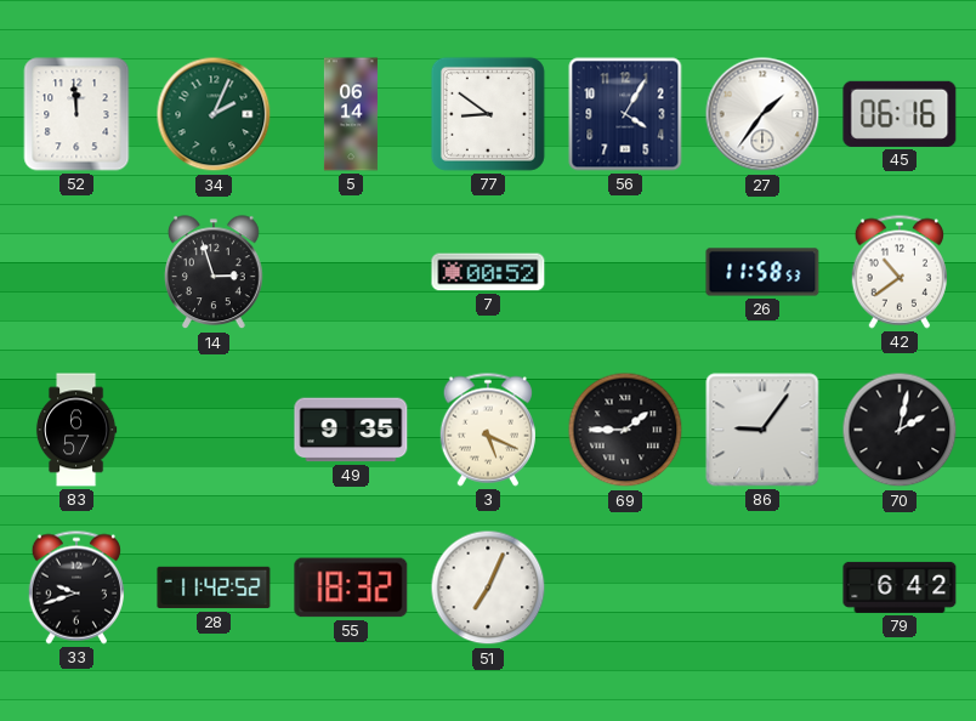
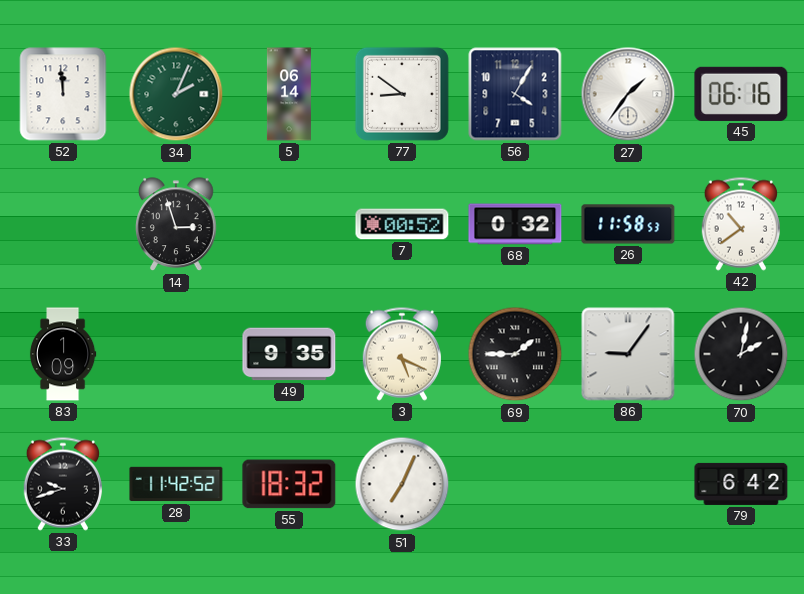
68: none -> 0:32 (515, 224)
83: 6:57 -> 1:09 (63, 354)
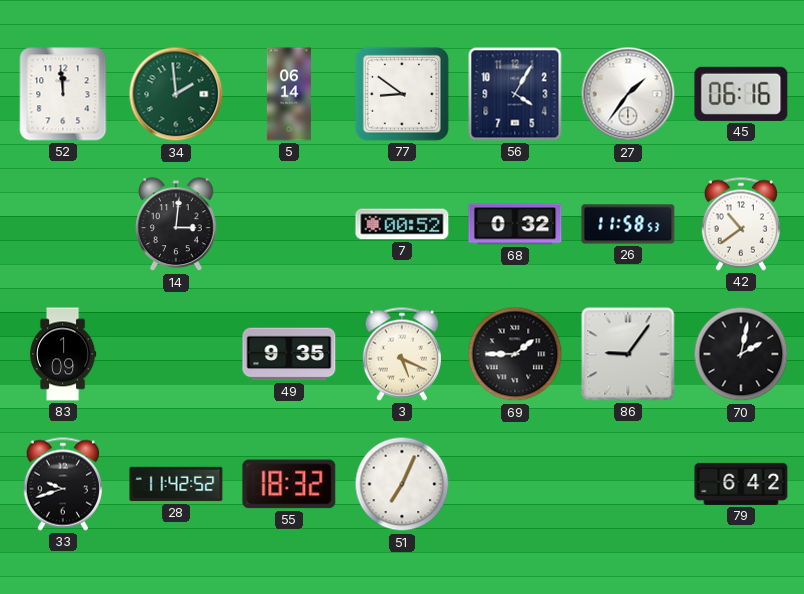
34: 2:04 -> 1:59 (176, 94)
14: 2:57 -> 3:01 (177, 225)
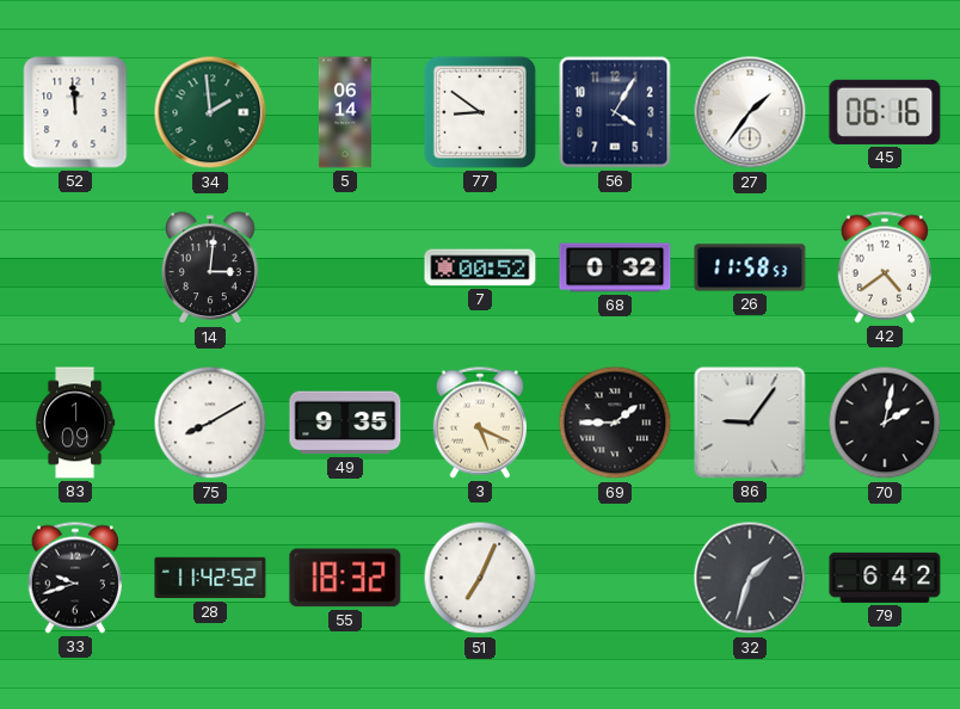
42: 10:39 -> 4:39 (885, 267)
75: none -> 8:10 (210, 423)
32: none -> 1:33 (750, 578)
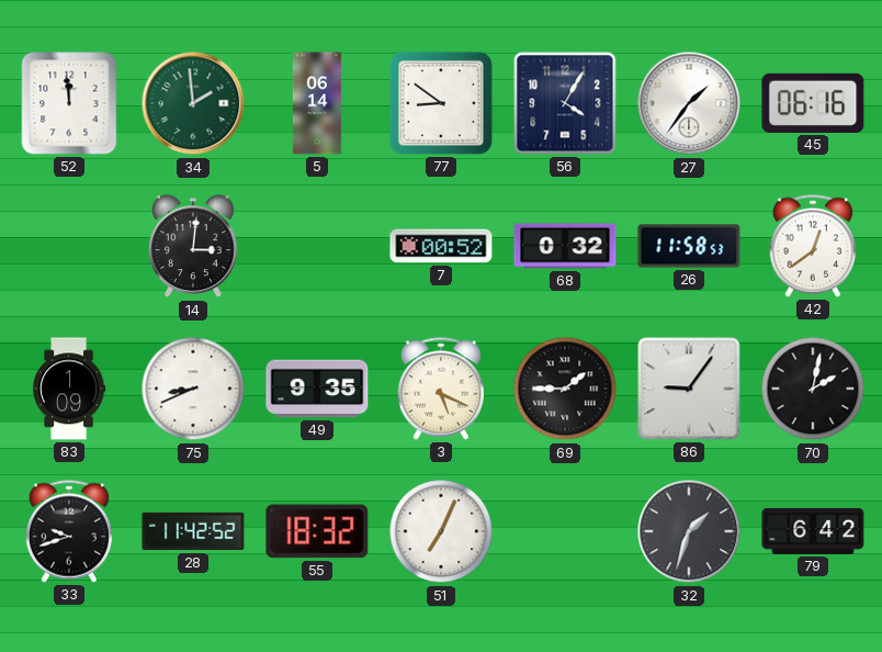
42: 4:39 -> 12:39 (813, 246)
75: 8:10 -> 8:41 (193, 389)
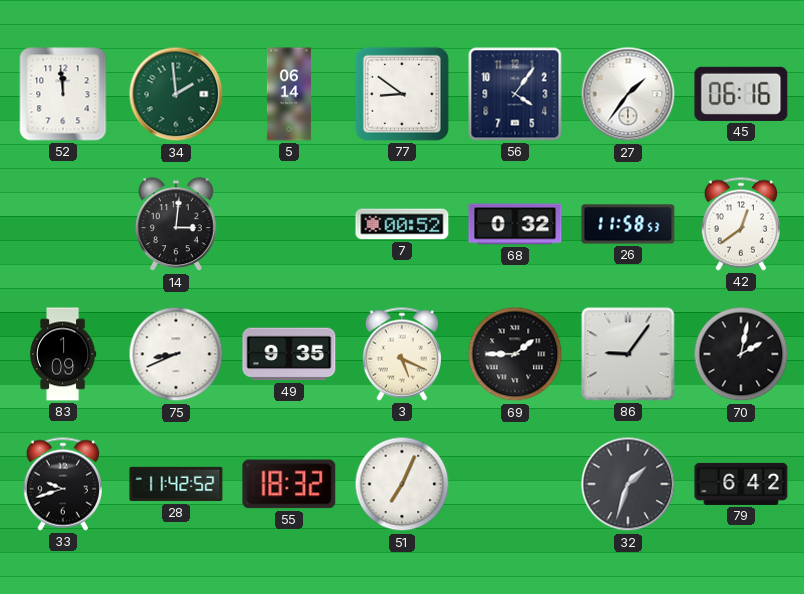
56: 4:05 -> 4:06 (515, 94)
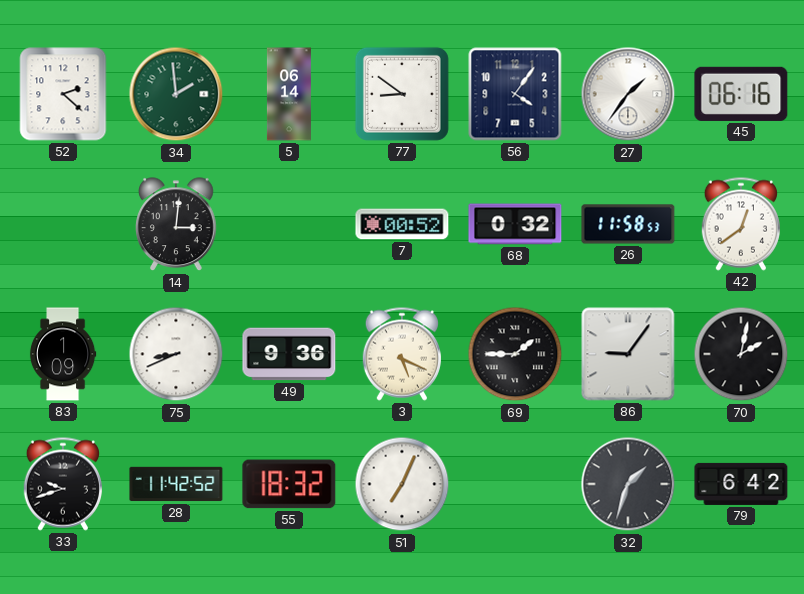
52: 11:59 -> 2:22 (63, 94)
49: 9:35 -> 9:36 (289, 354)
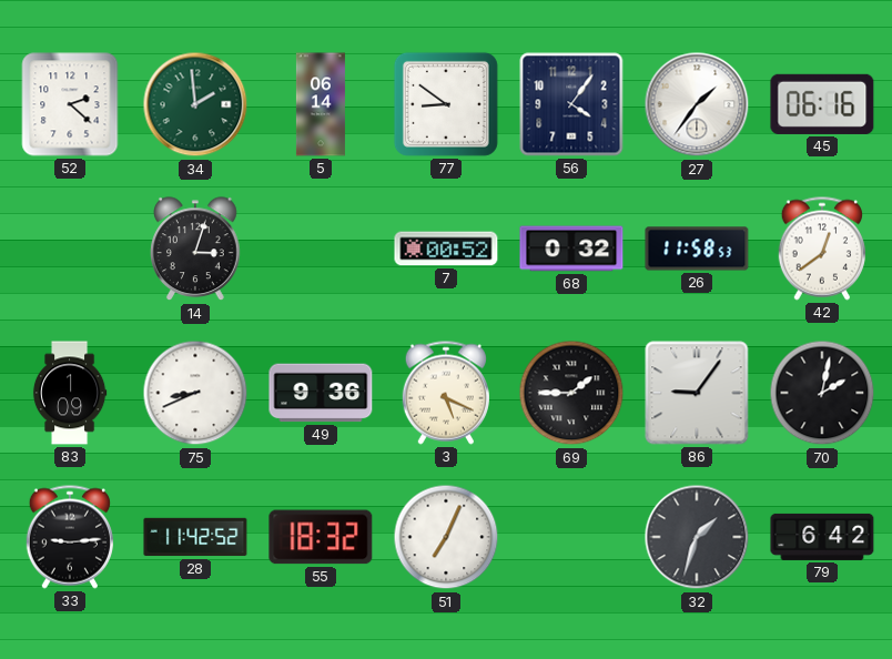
14: 3:01 -> 3:03 (196, 250)
33: 9:42 -> 9:14 (70, 537)
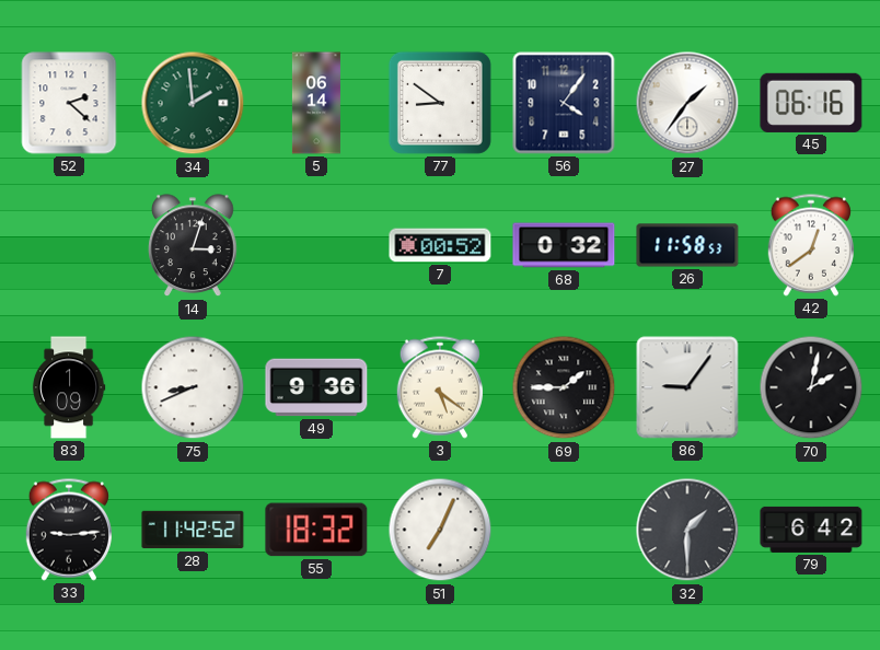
3: 5:19 -> 5:21 (440, 387)
32: 1:33 -> 1:30 (687, 530)
